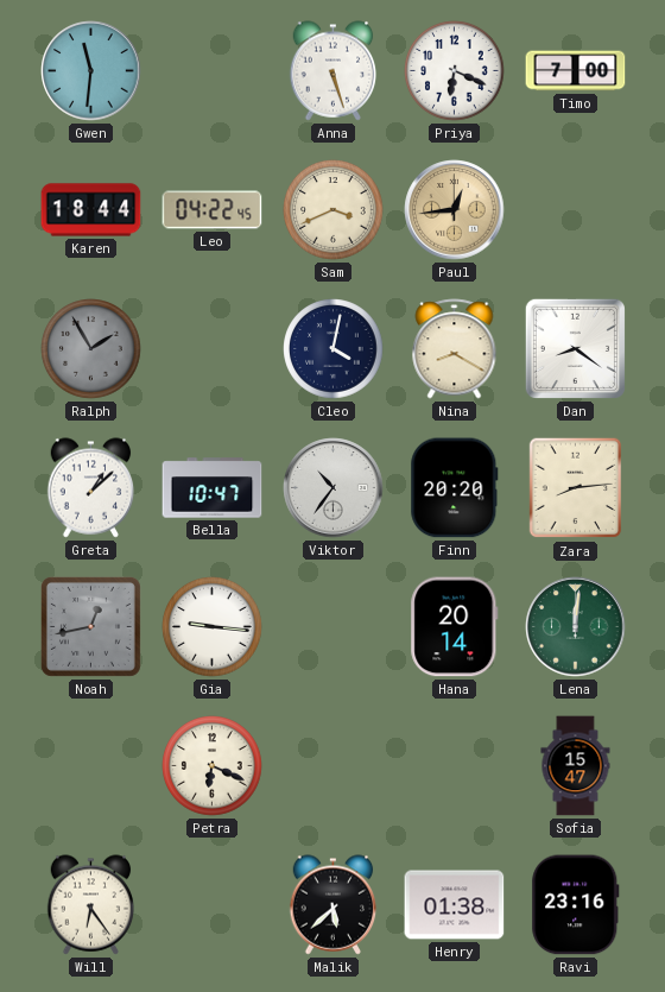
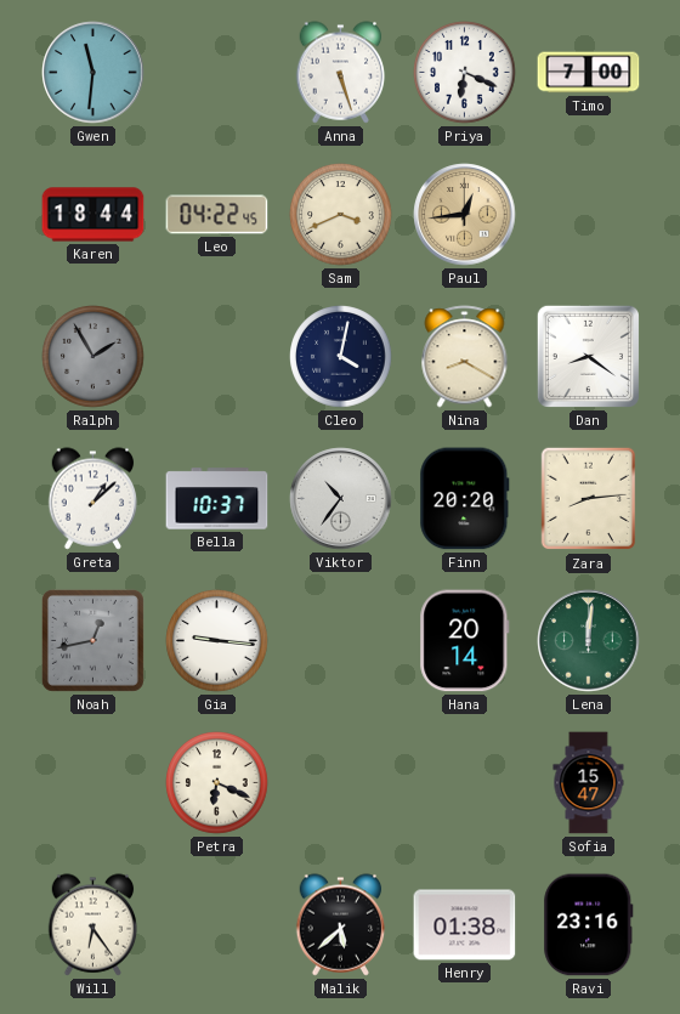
Bella: 10:47 -> 10:37 (217, 499)
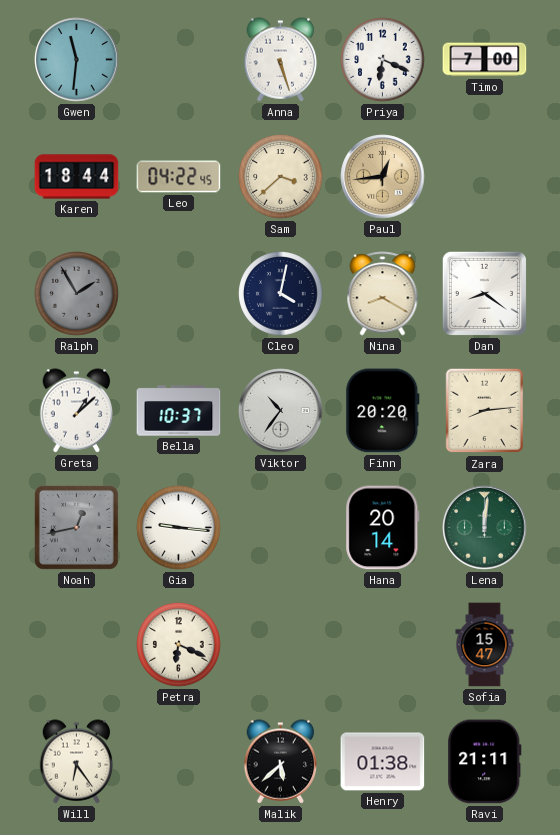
Sam: 3:41 -> 3:38 (281, 177)
Ravi: 23:16 -> 21:11 (485, 762)
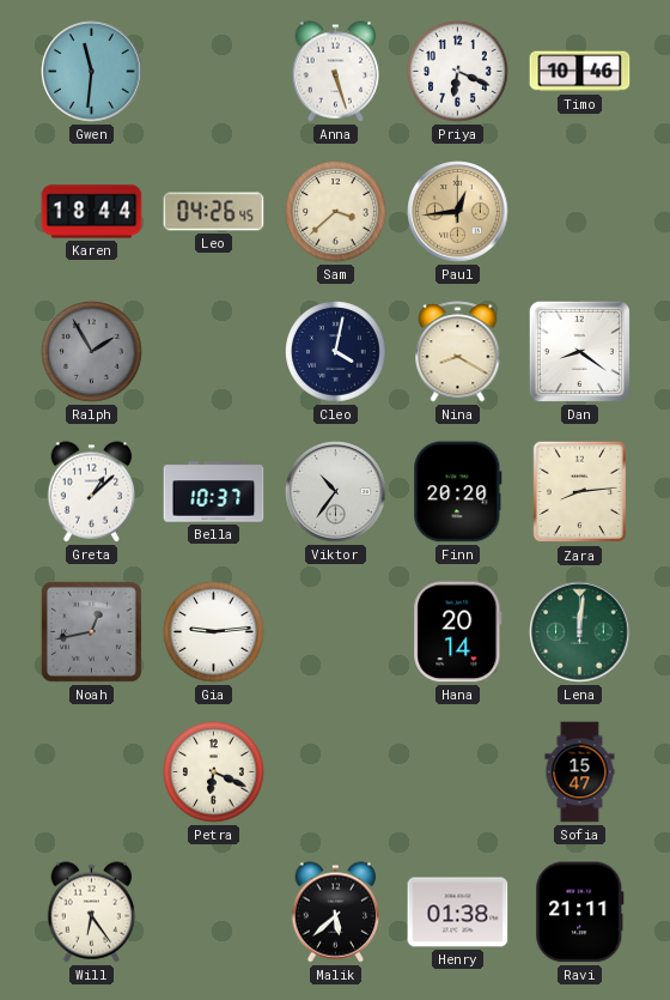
Timo: 7:00 -> 10:46 (580, 72)
Leo: 04:22 -> 04:26 (214, 212)
Gia: 9:16 -> 9:14 (214, 632)
